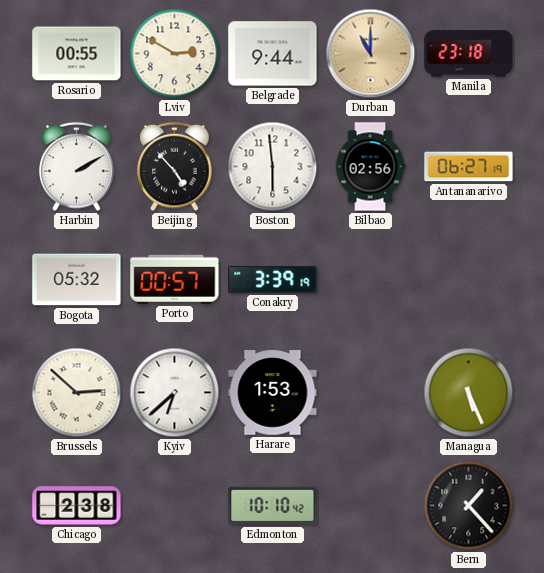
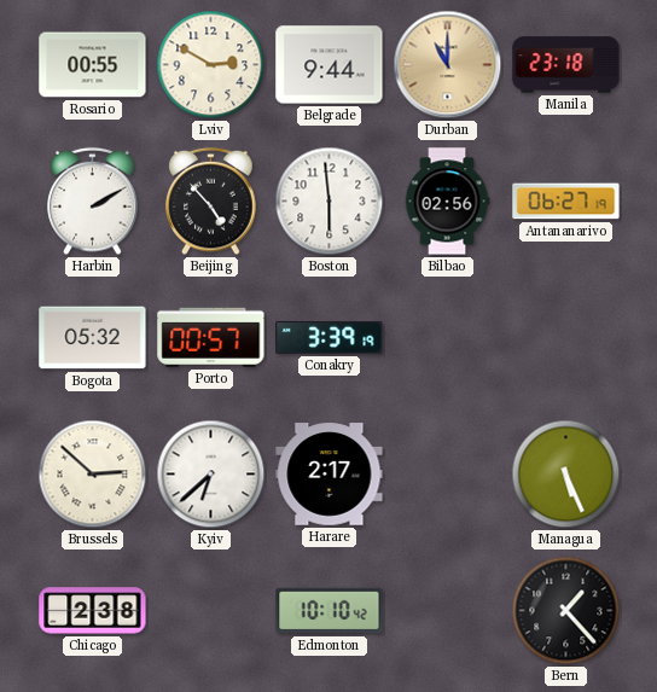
Harare: 1:53 -> 2:17 (330, 475)
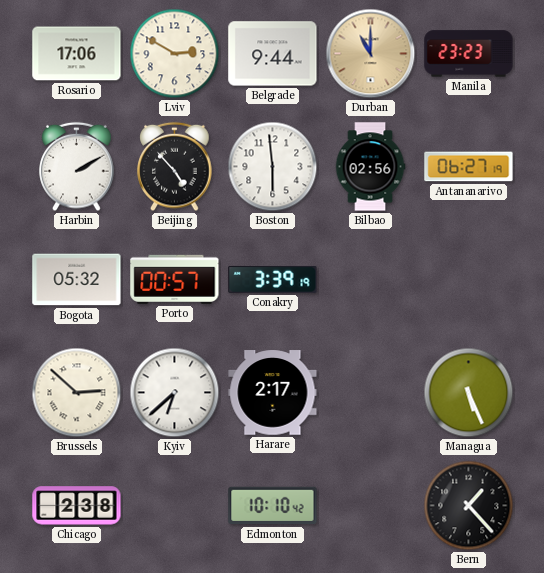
Rosario: 00:55 -> 17:06 (77, 54)
Manila: 23:18 -> 23:23 (469, 54)
